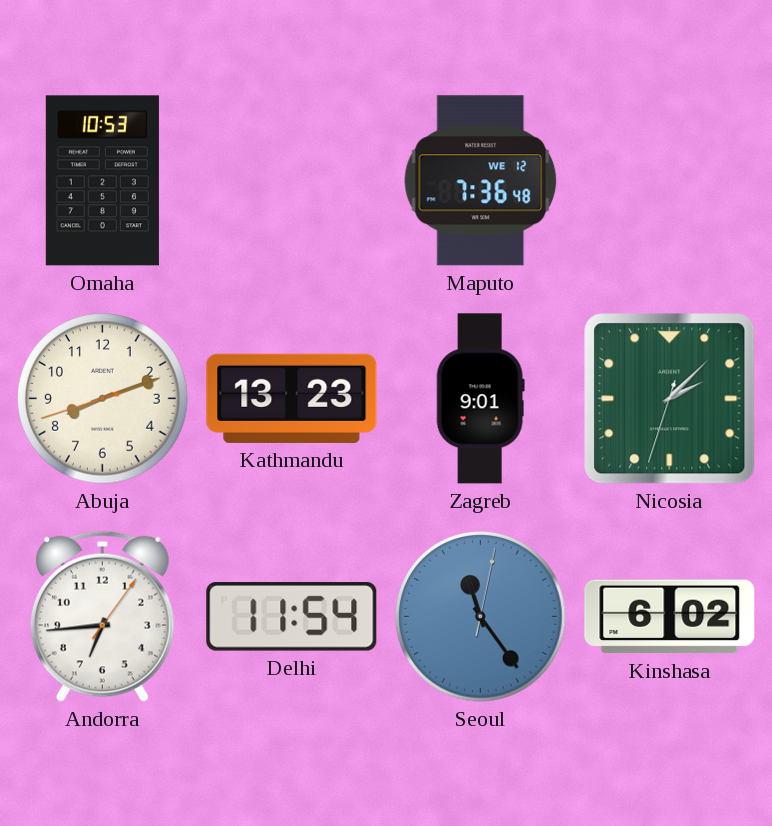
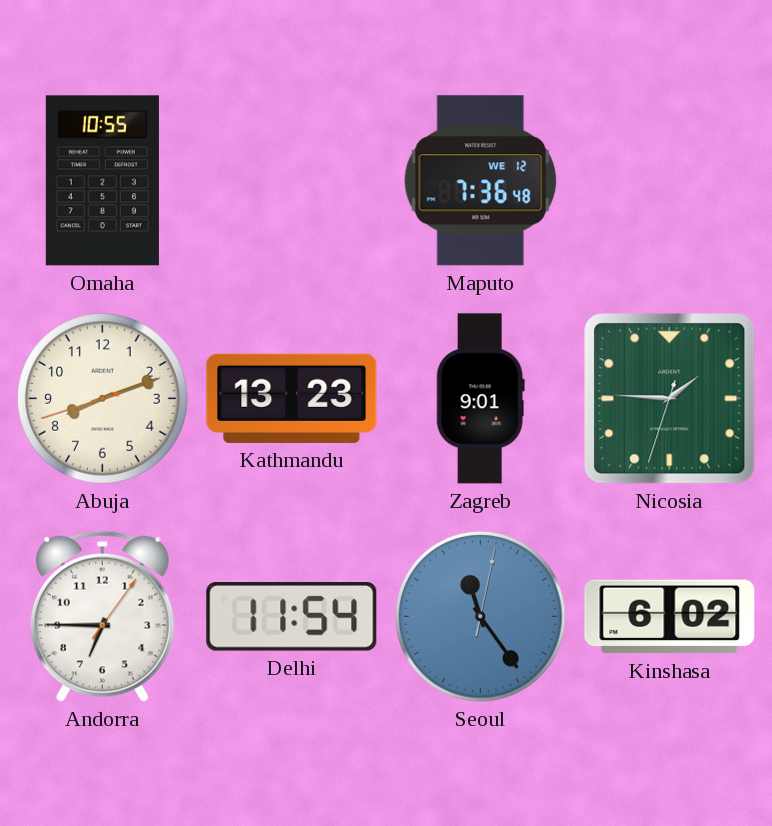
Omaha: 10:53 -> 10:55 (102, 181)
Nicosia: 2:07 -> 1:45 (670, 399)
Andorra: 6:44 -> 6:45 (102, 616)
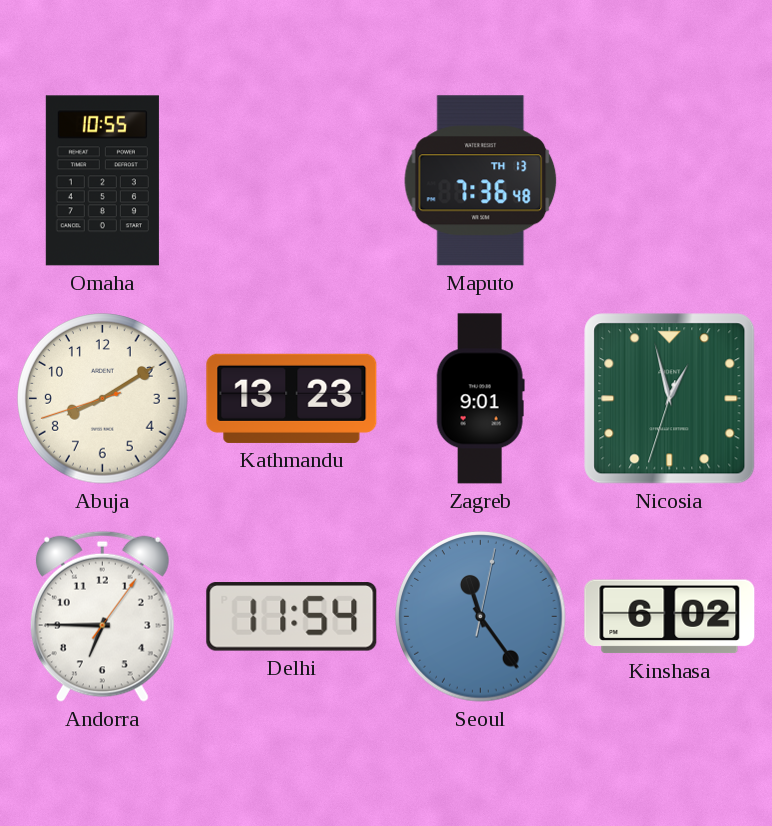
Maputo date: WE 12 -> TH 13 (481, 181)
Abuja: 8:11 -> 8:09 (103, 399)
Nicosia: 1:45 -> 12:57 (670, 399)
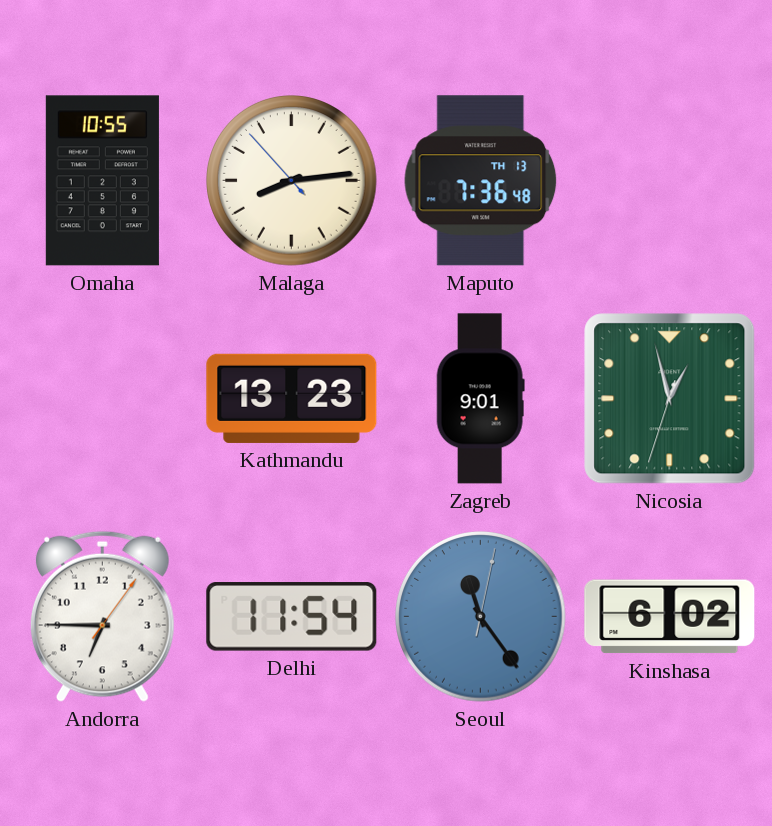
Malaga: none -> 8:13 (292, 181)
Abuja: 8:09 -> none (103, 399)
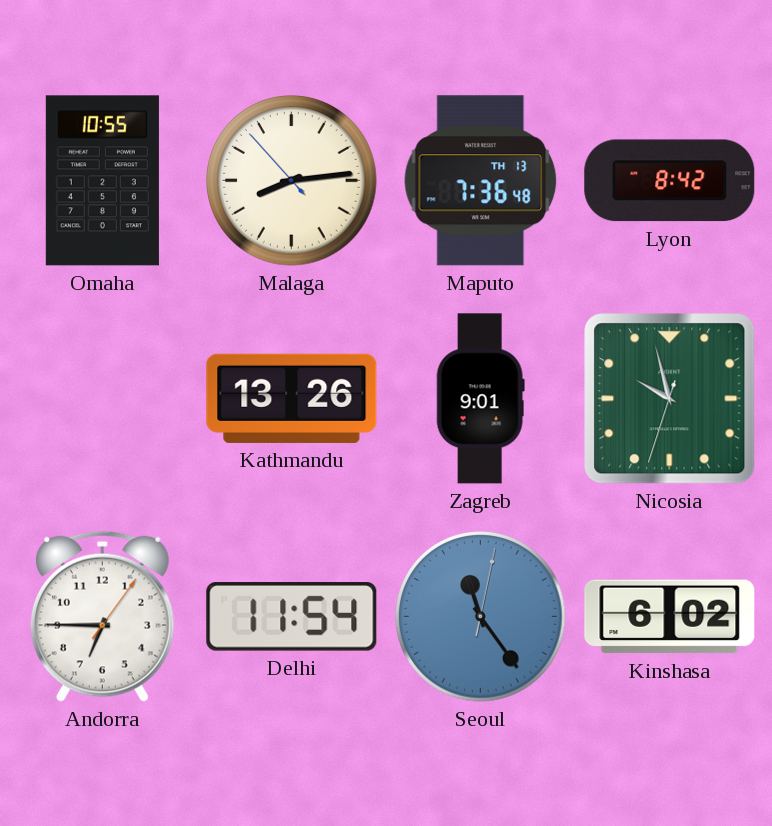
Lyon: none -> 8:42 (670, 181)
Kathmandu: 13:23 -> 13:26 (292, 398)
Nicosia: 12:57 -> 9:57 (670, 399)
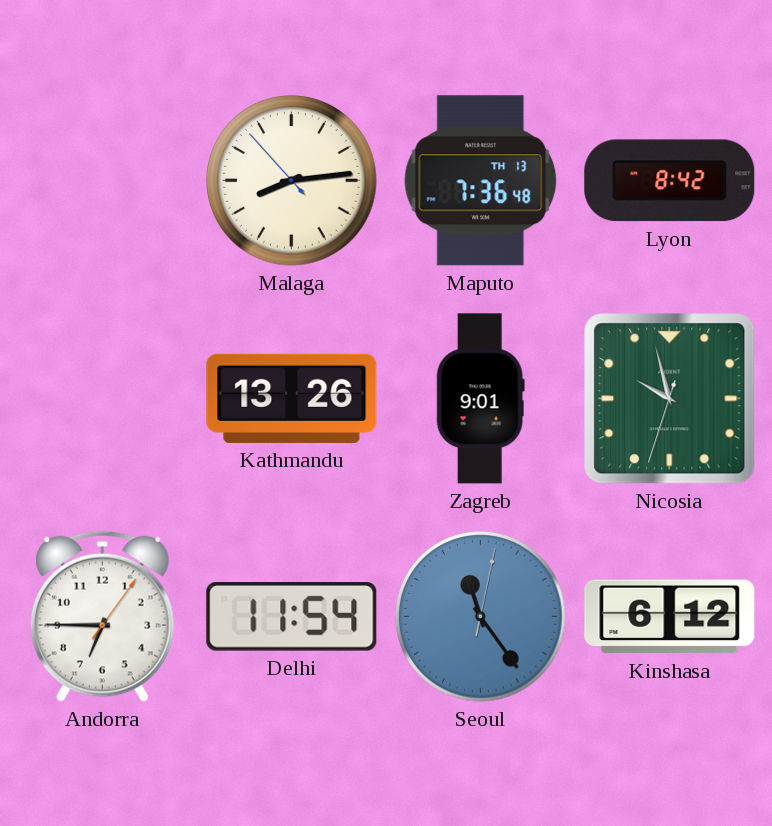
Omaha: 10:55 -> none (102, 181)
Kinshasa: 6:02 -> 6:12 (670, 617)
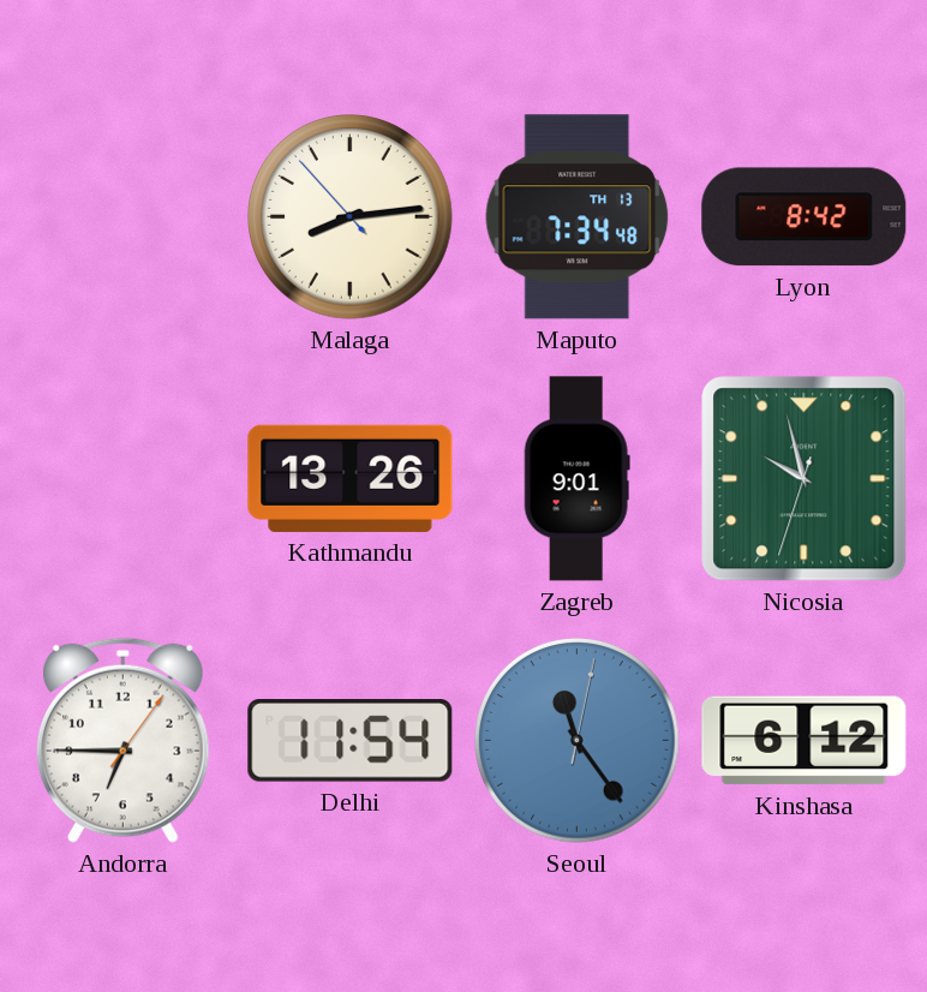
Maputo: 7:36 -> 7:34 (578, 217)
